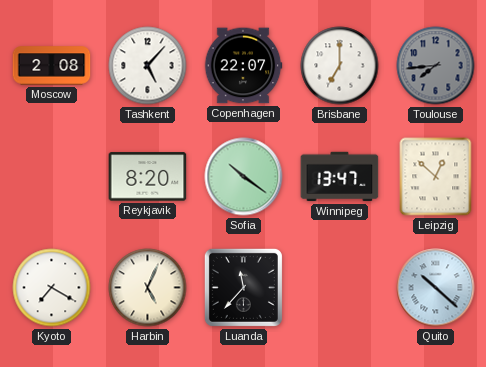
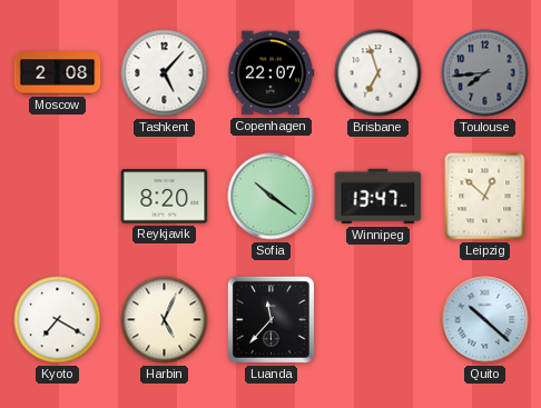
Brisbane: 7:00 -> 6:57 (378, 73)
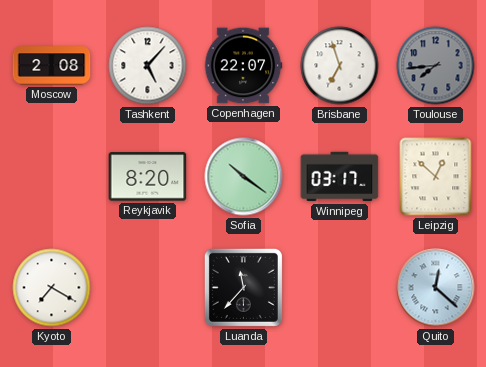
Winnipeg: 13:47 -> 03:17 (340, 177)
Harbin: 5:04 -> none (165, 320)
Quito: 10:22 -> 12:22 (436, 288)
